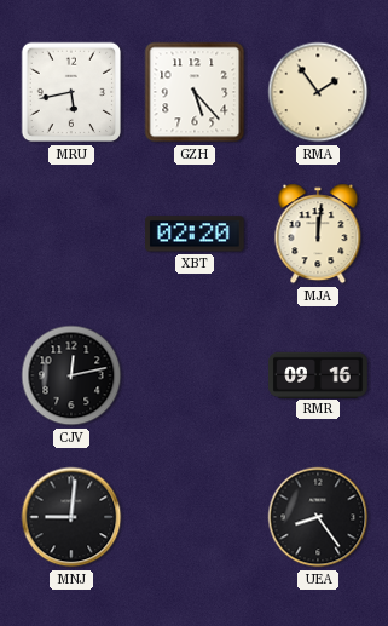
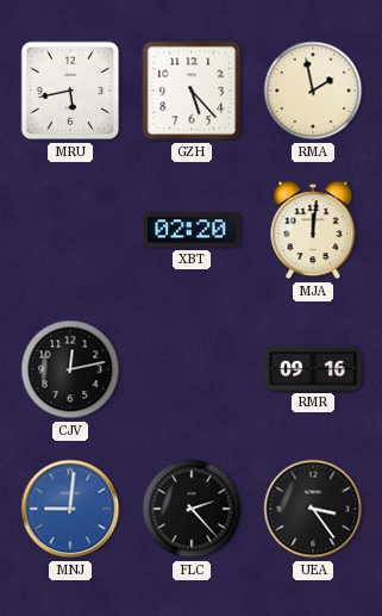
RMA: 1:54 -> 1:58 (313, 91)
MNJ dial: black -> blue (70, 509)
FLC: none -> 2:23 (192, 509)
UEA: 8:24 -> 3:24 (313, 509)
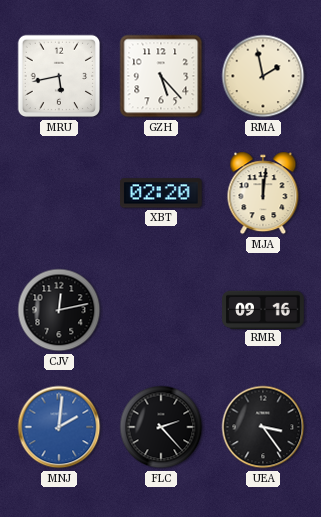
MNJ: 9:01 -> 2:01 (59, 427)
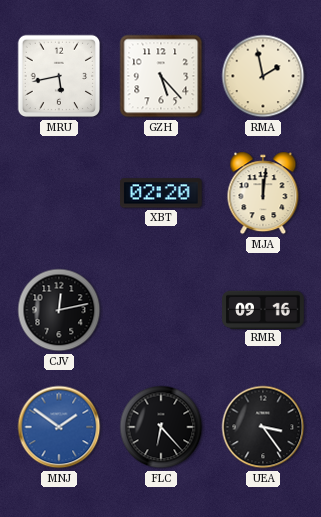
MNJ: 2:01 -> 1:51 (59, 427)
FLC: 2:23 -> 6:23 (161, 427)
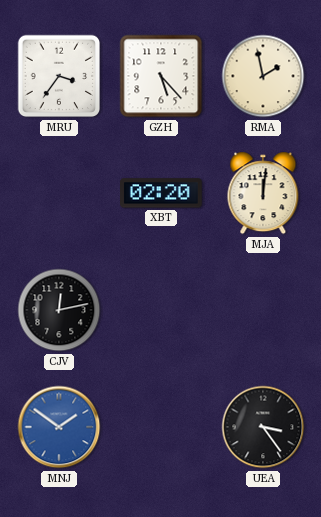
MRU: 5:43 -> 3:36 (59, 76)
RMR: 09:16 -> none (263, 309)
FLC: 6:23 -> none (161, 427)
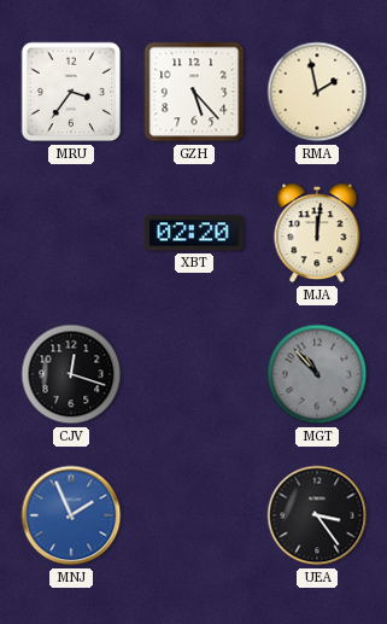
CJV: 12:13 -> 12:18 (71, 374)
MGT: none -> 10:53 (317, 374)
MNJ: 1:51 -> 1:56 (71, 515)
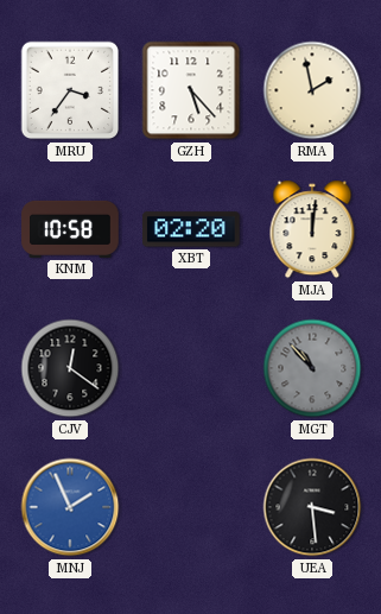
KNM: none -> 10:58 (70, 229)
CJV: 12:18 -> 12:21 (70, 368)
UEA: 3:24 -> 3:29 (312, 507)
